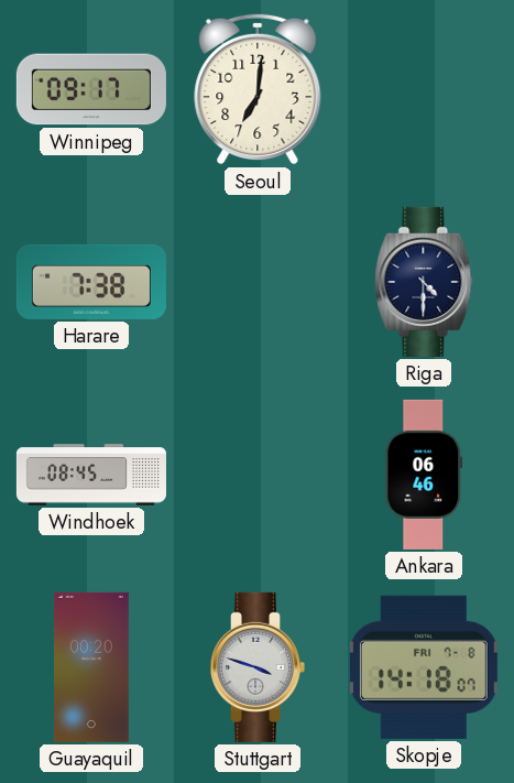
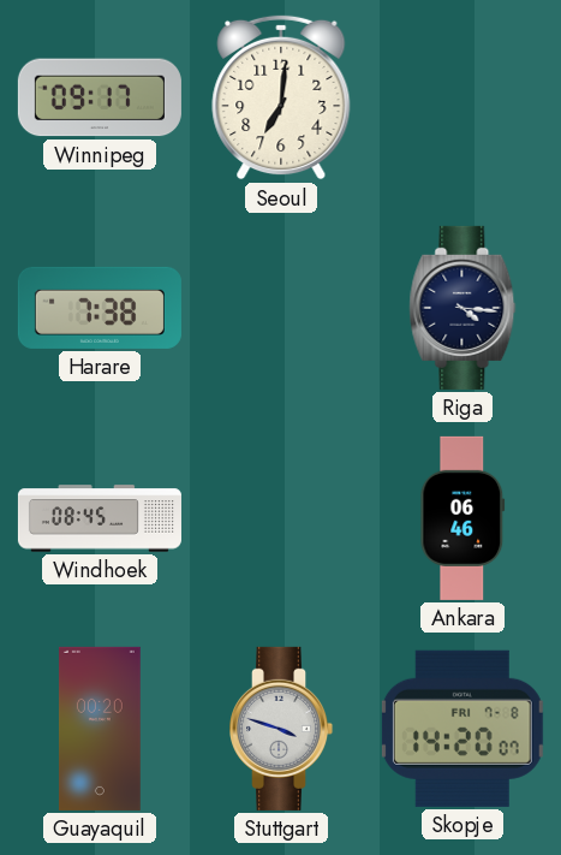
Riga: 4:30 -> 4:16 (462, 308)
Skopje: 14:18 -> 14:20 (462, 729)
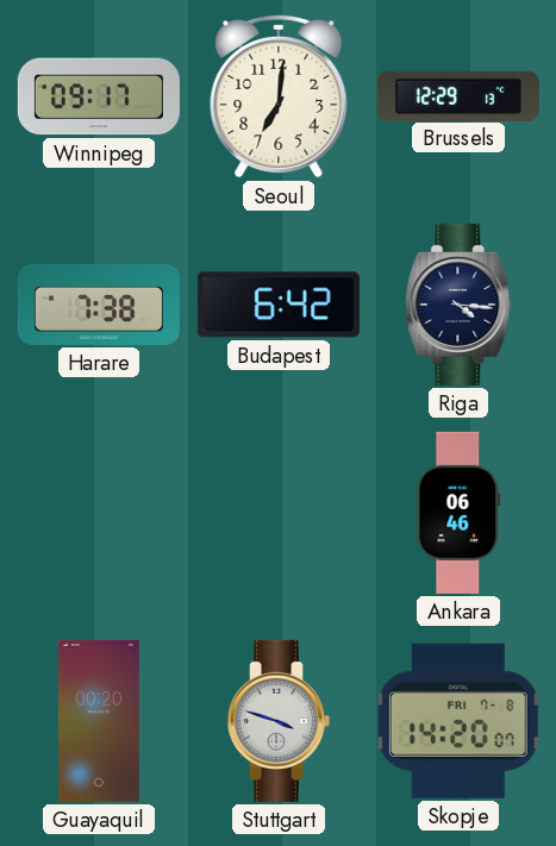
Brussels: none -> 12:29 (458, 95)
Budapest: none -> 6:42 (279, 305)
Windhoek: 08:45 -> none (100, 518)
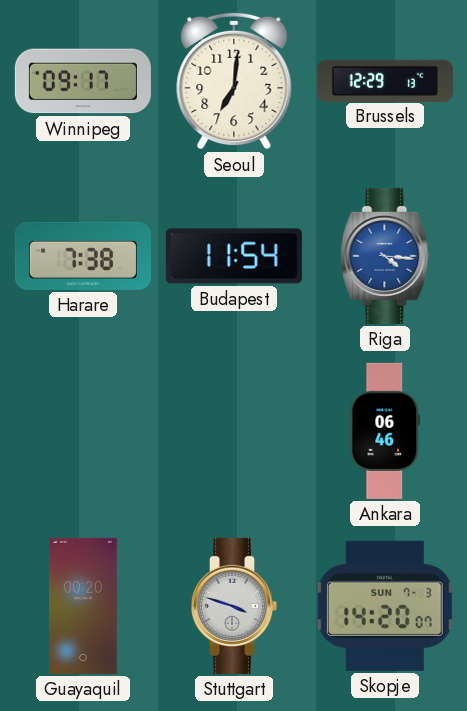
Budapest: 6:42 -> 11:54 (234, 256)
Riga dial: navy -> blue (385, 256)
Skopje date: FRI 7-8 -> SUN 7-3 (385, 606)
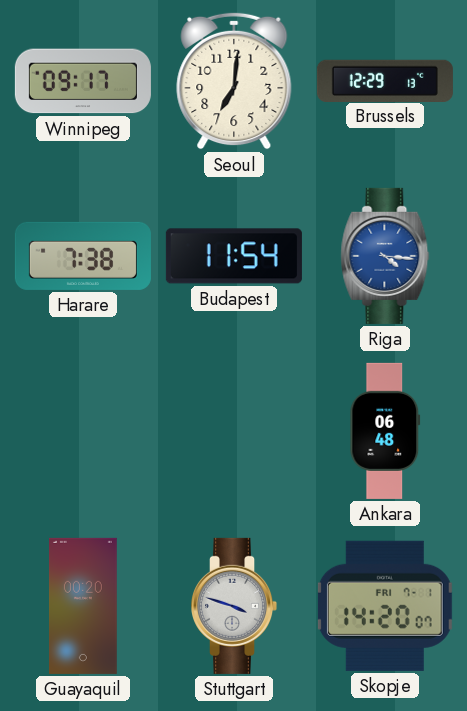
Ankara: 06:46 -> 06:48 (385, 431)
Skopje date: SUN 7-3 -> FRI 7-1 (385, 606)
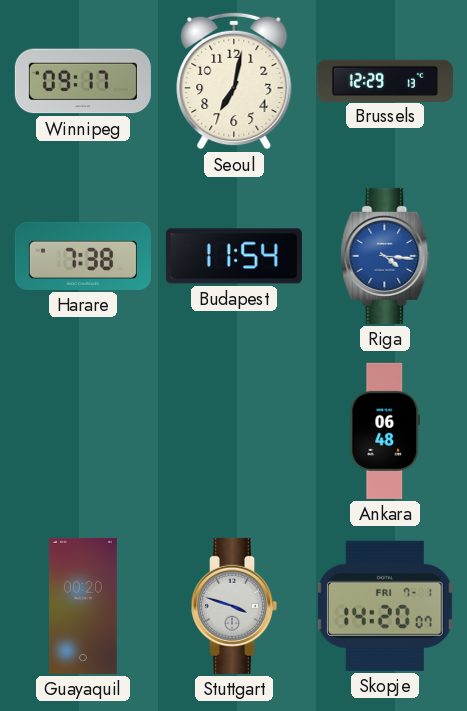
Seoul: 7:01 -> 7:02 (234, 81)
